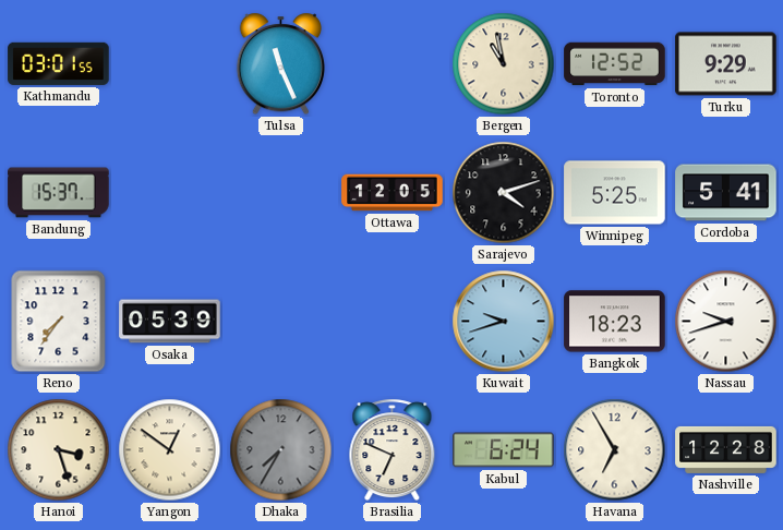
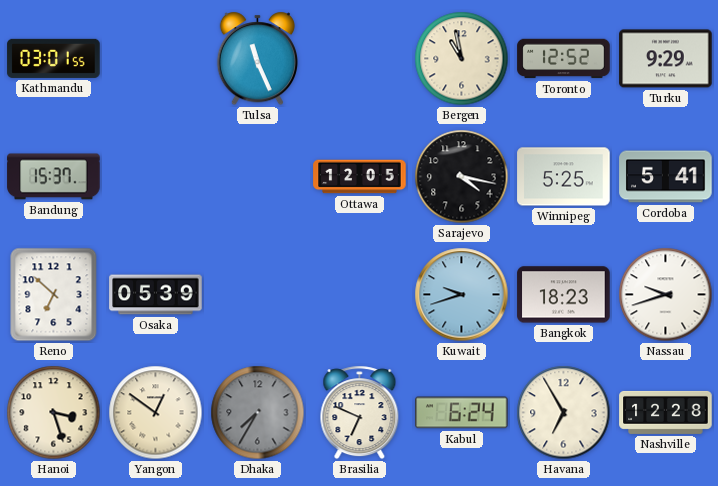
Sarajevo: 4:12 -> 4:17 (462, 177)
Reno: 7:36 -> 6:52 (54, 295)
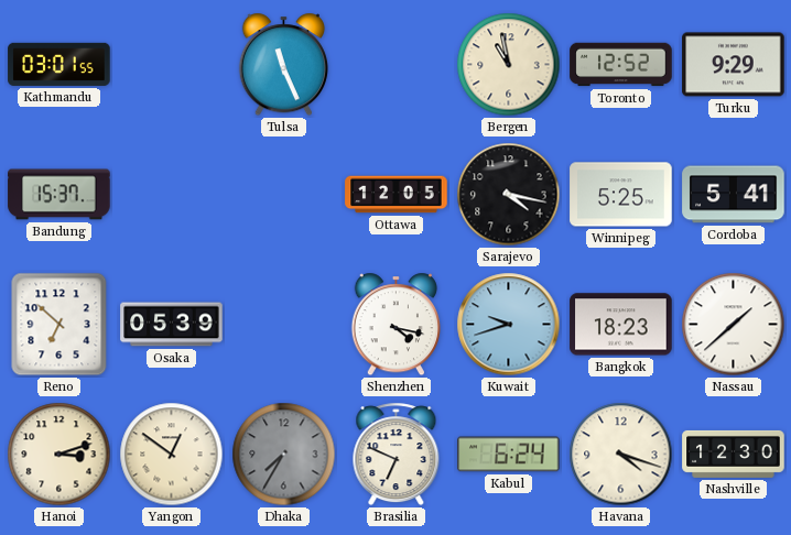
Shenzhen: none -> 4:17 (395, 325)
Nassau: 9:42 -> 1:38 (734, 325)
Hanoi: 3:27 -> 3:12 (59, 455)
Havana: 6:55 -> 4:18 (621, 455)
Nashville: 12:28 -> 12:30 (734, 454)
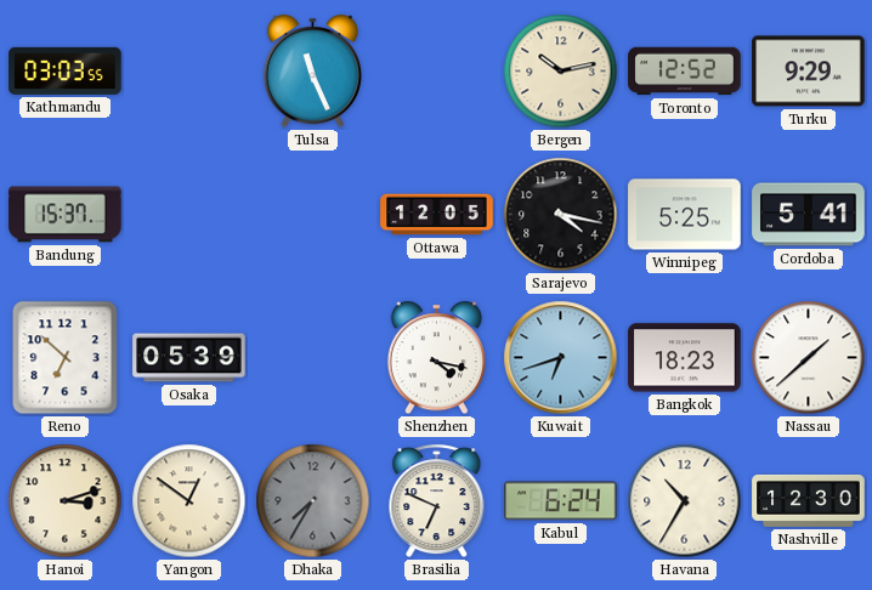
Kathmandu: 03:01 -> 03:03 (66, 70)
Bergen: 10:58 -> 10:13 (561, 72)
Kuwait: 9:42 -> 6:42 (561, 358)
Havana: 4:18 -> 10:35 (685, 501)
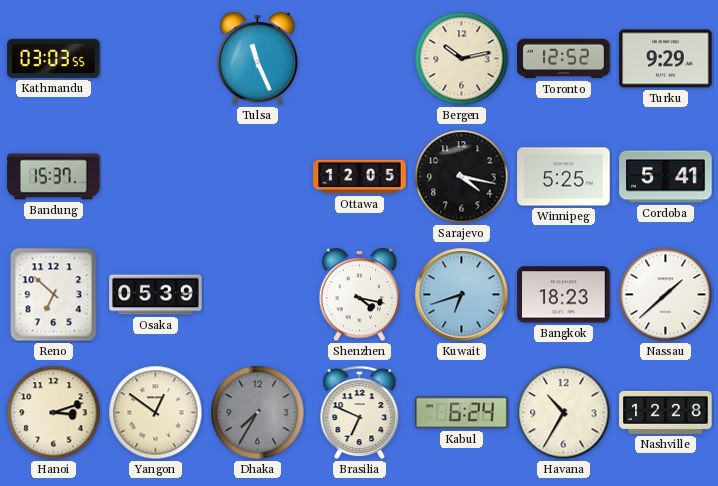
Nashville: 12:30 -> 12:28 (666, 412)
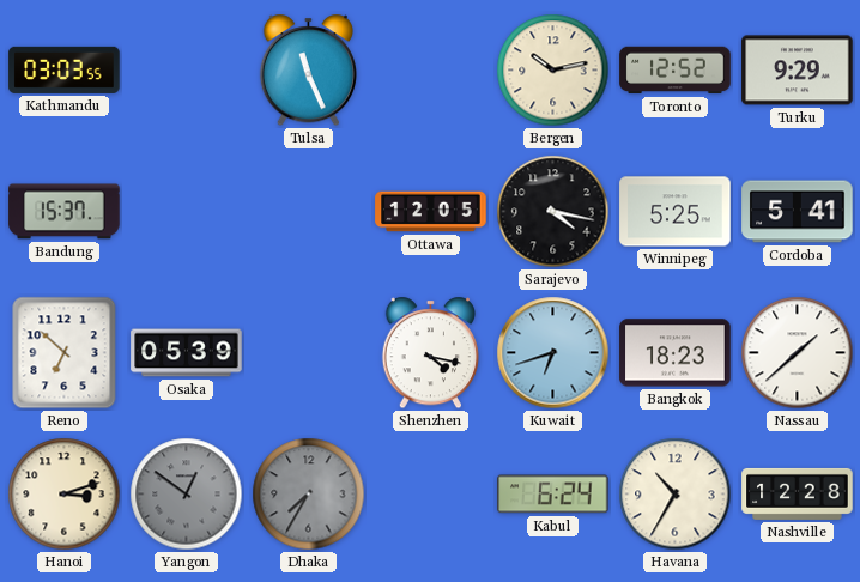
Yangon dial: cream -> grey (187, 495)
Brasilia: 6:49 -> none (360, 413)
